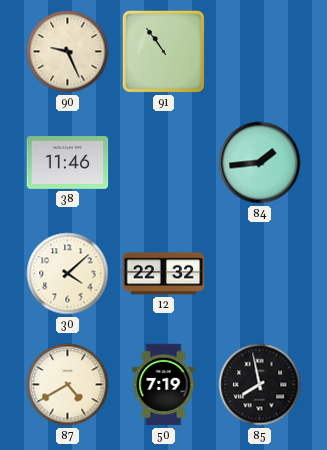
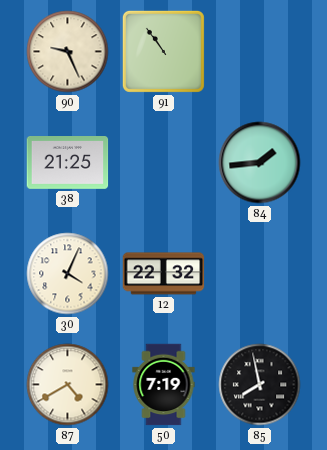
38: 11:46 -> 21:25 (68, 163)
30: 4:08 -> 4:04 (68, 274)
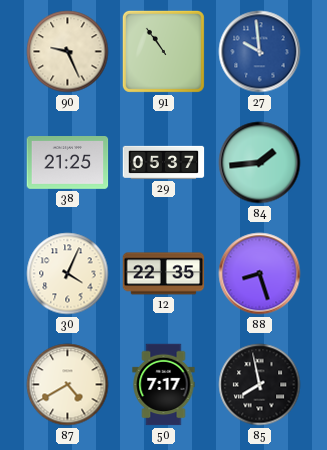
27: none -> 9:59 (260, 52)
29: none -> 05:37 (164, 162)
12: 22:32 -> 22:35 (164, 274)
88: none -> 8:27 (260, 274)
50: 7:19 -> 7:17 (164, 385)
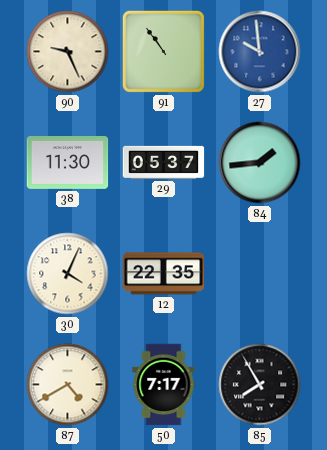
38: 21:25 -> 11:30 (68, 163)
88: 8:27 -> none (260, 274)
85: 7:58 -> 7:55 (260, 385)
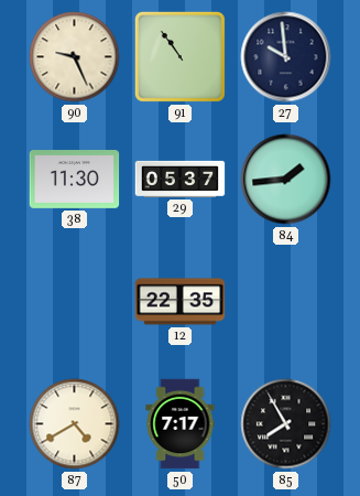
27 dial: blue -> navy (286, 57)
30: 4:04 -> none (68, 274)
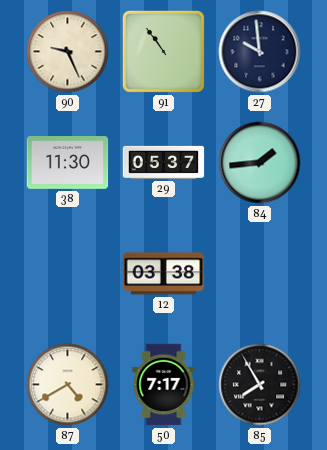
12: 22:35 -> 03:38 (164, 274)
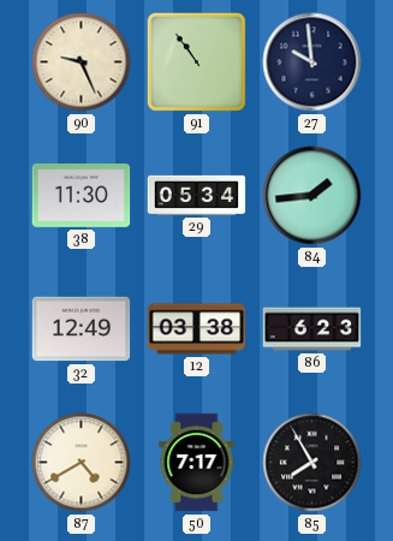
29: 05:37 -> 05:34 (197, 195)
32: none -> 12:49 (82, 329)
86: none -> 6:23 (312, 329)
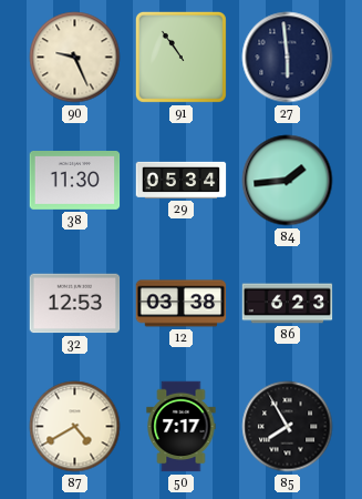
27: 9:59 -> 5:59 (288, 58)
32: 12:49 -> 12:53 (75, 304)
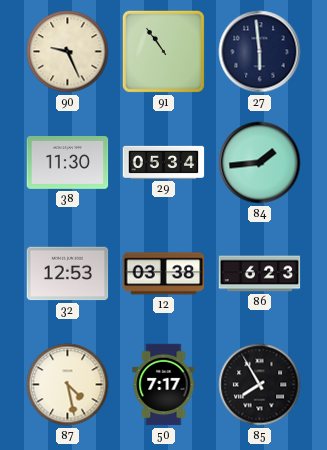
87: 4:40 -> 4:28 (68, 385)
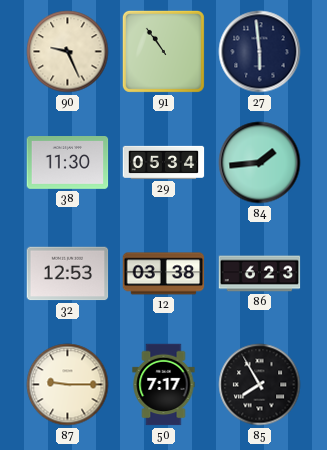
87: 4:28 -> 9:15 (68, 385)
